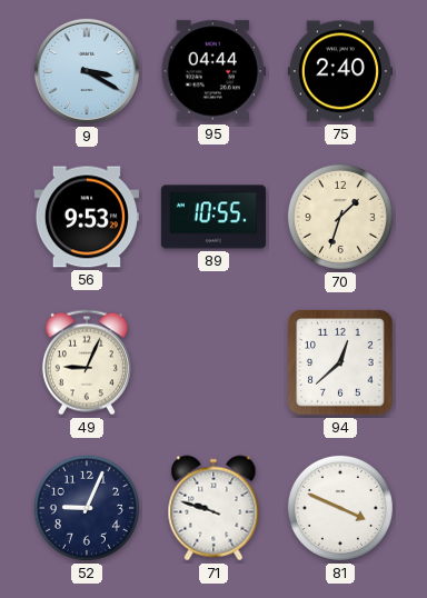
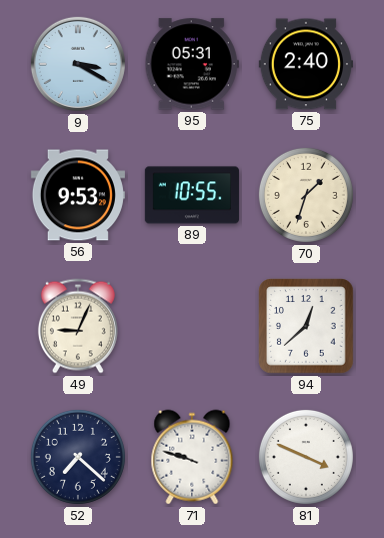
95: 04:44 -> 05:31 (192, 64)
52: 9:04 -> 7:22 (78, 457)
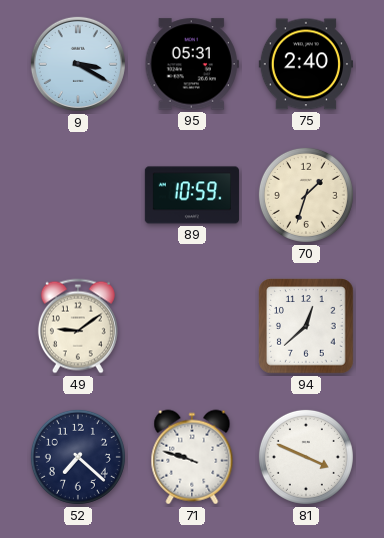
56: 9:53 -> none (78, 195)
89: 10:55 -> 10:59 (192, 195)
49: 9:04 -> 9:09 (78, 326)
